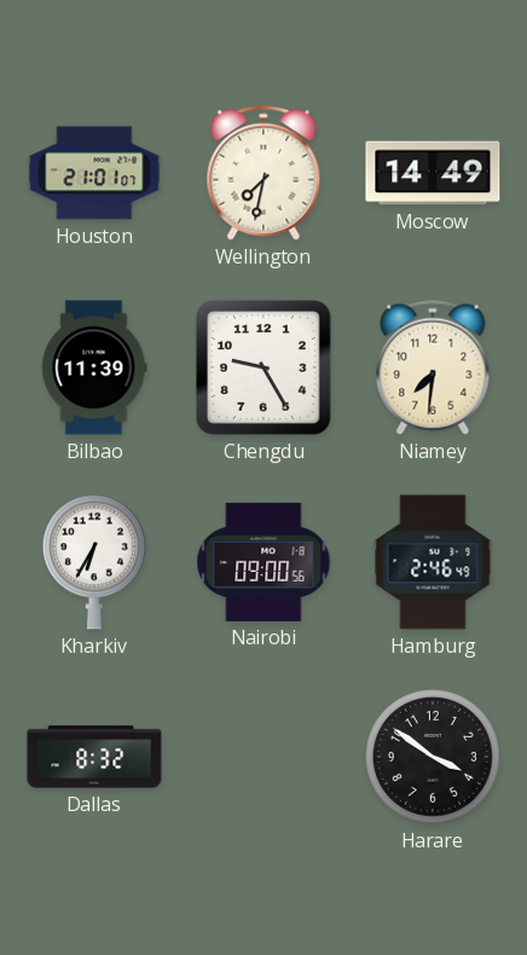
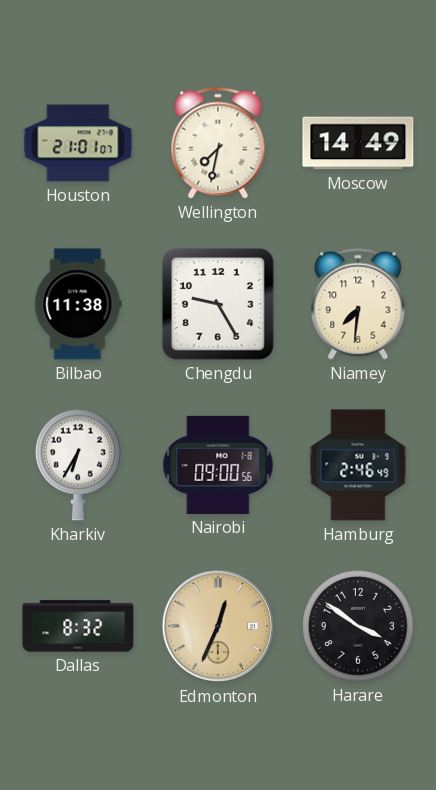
Bilbao: 11:39 -> 11:38 (78, 304)
Edmonton: none -> 12:34 (218, 626)
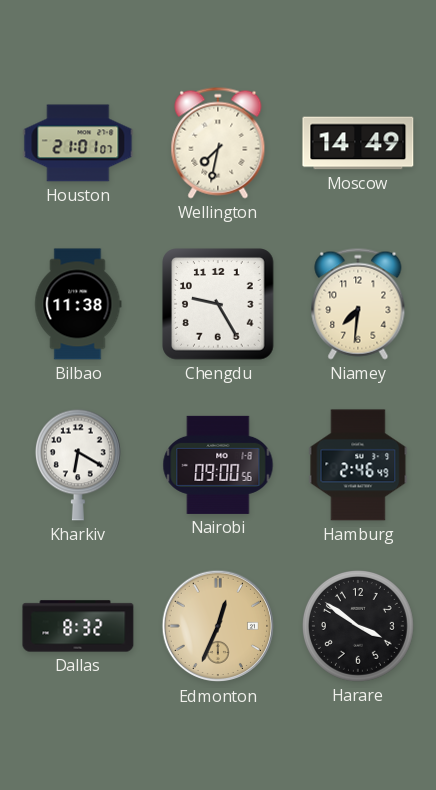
Kharkiv: 6:35 -> 6:20 (78, 465)
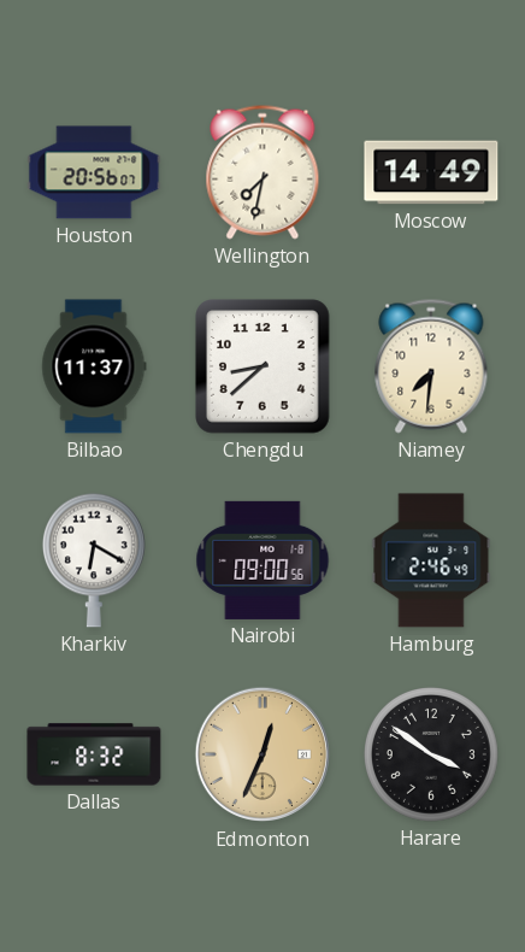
Houston: 21:01 -> 20:56 (94, 172)
Bilbao: 11:38 -> 11:37 (94, 366)
Chengdu: 9:25 -> 8:38 (262, 366)
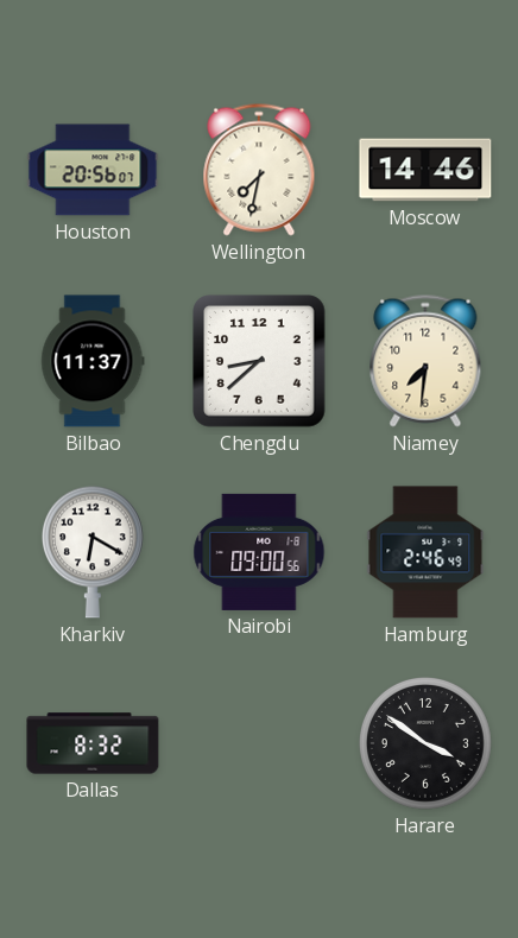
Moscow: 14:49 -> 14:46 (425, 170)
Edmonton: 12:34 -> none (262, 754)
